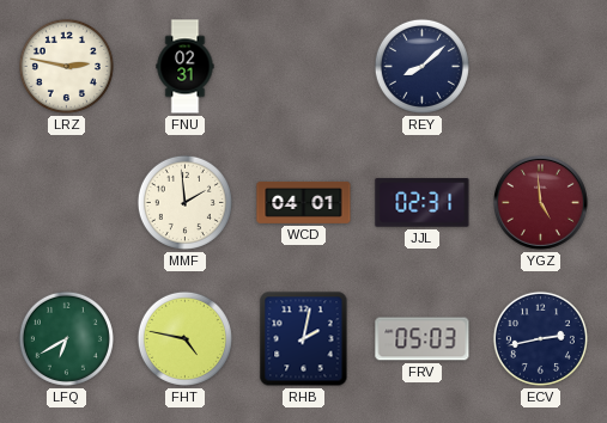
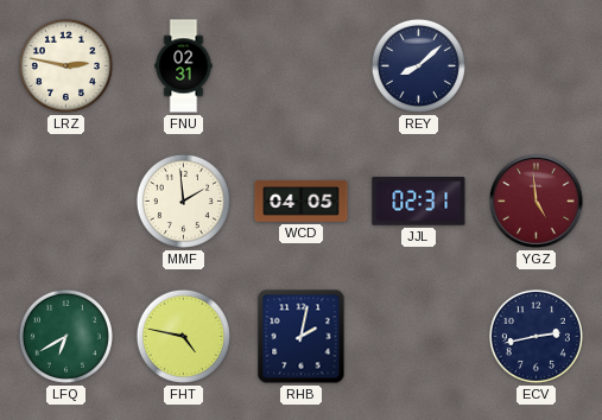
WCD: 04:01 -> 04:05 (302, 201)
FRV: 05:03 -> none (423, 339)
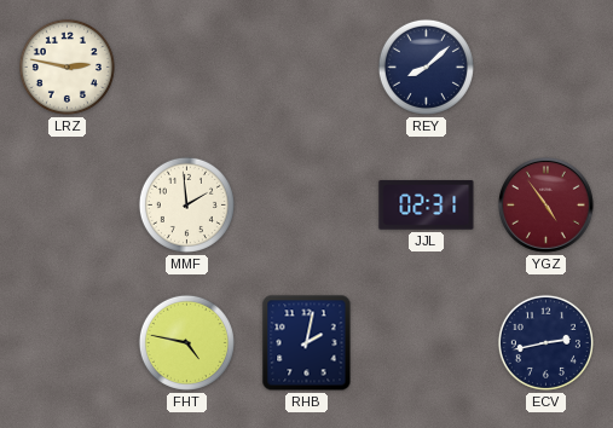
FNU: 02:31 -> none (184, 66)
WCD: 04:05 -> none (302, 201)
YGZ: 4:59 -> 4:54 (547, 206)
LFQ: 6:40 -> none (65, 336)
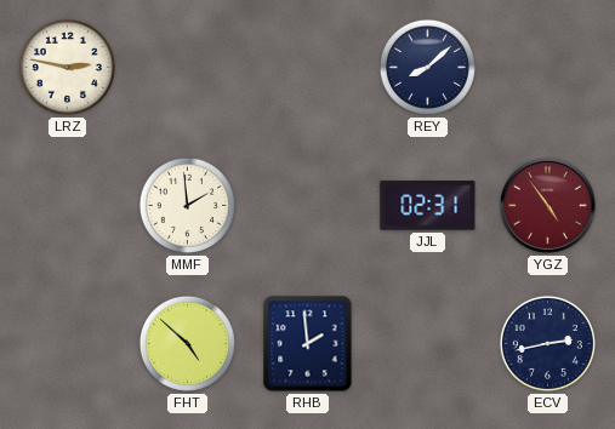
FHT: 4:47 -> 4:52 (187, 343)
RHB: 2:02 -> 1:59 (308, 344)
